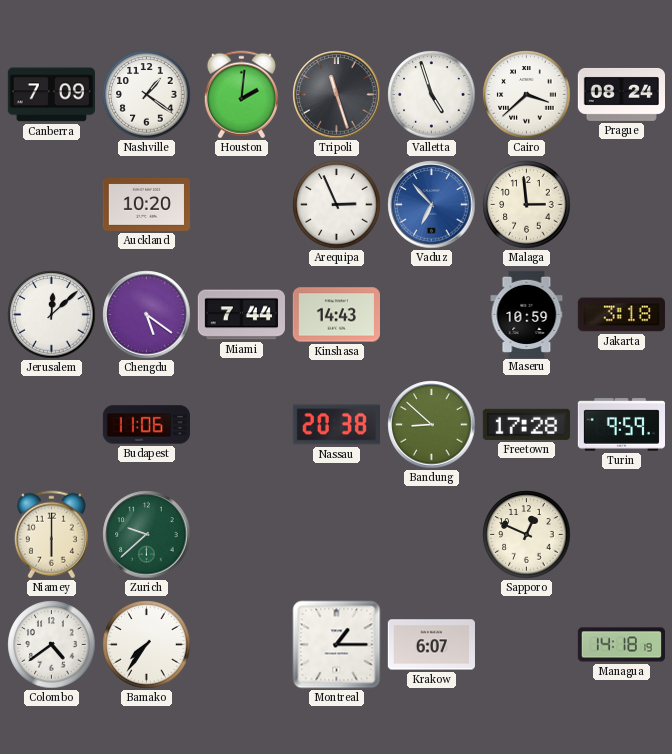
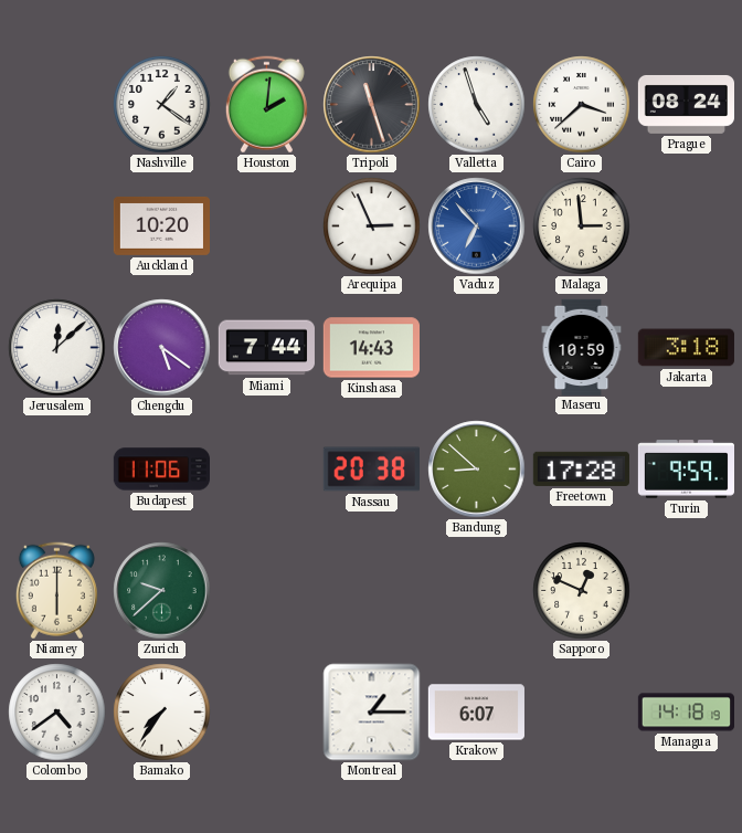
Canberra: 7:09 -> none (51, 95)
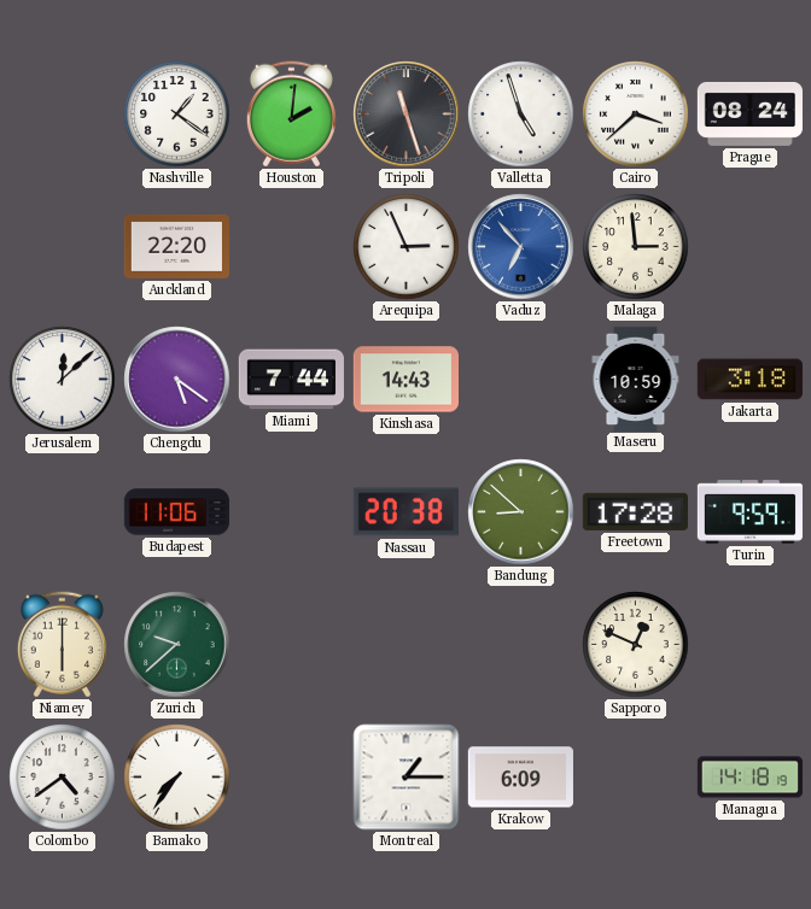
Auckland: 10:20 -> 22:20 (176, 246)
Krakow: 6:07 -> 6:09 (520, 778)
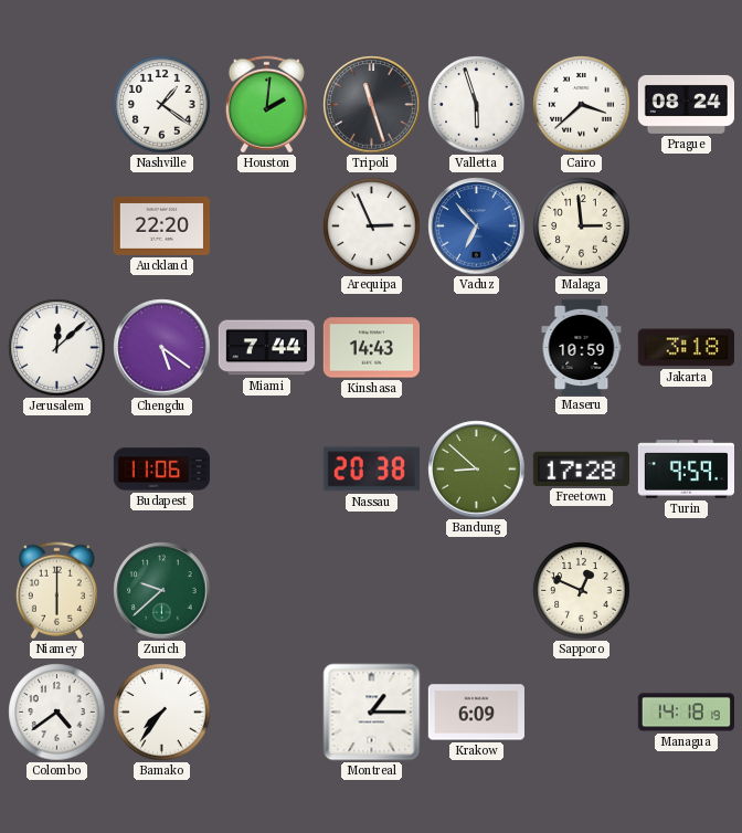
Valletta: 4:57 -> 5:57 (477, 105)
